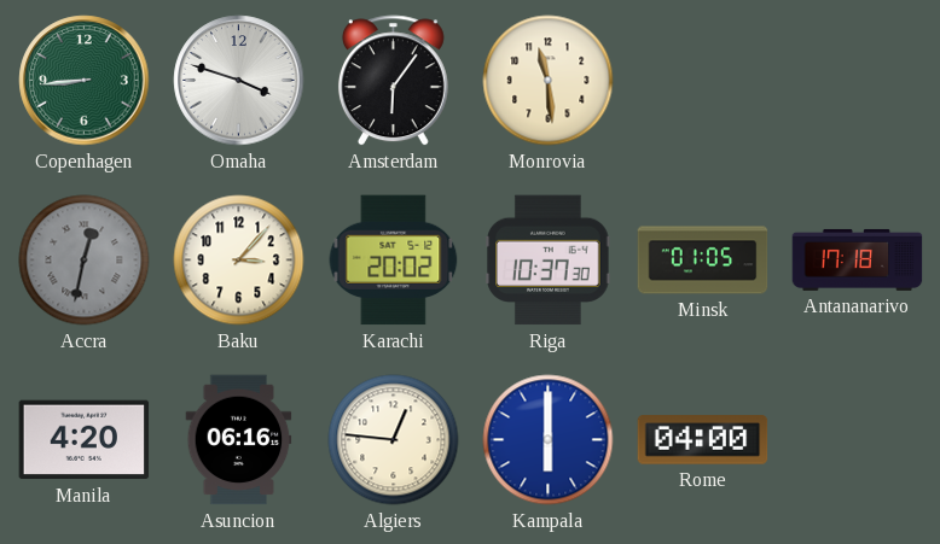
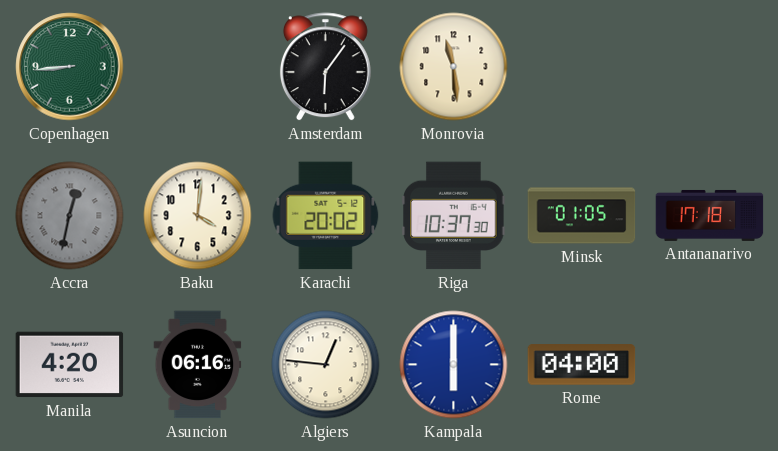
Omaha: 3:48 -> none (239, 81)
Baku: 3:07 -> 4:01 (198, 216)
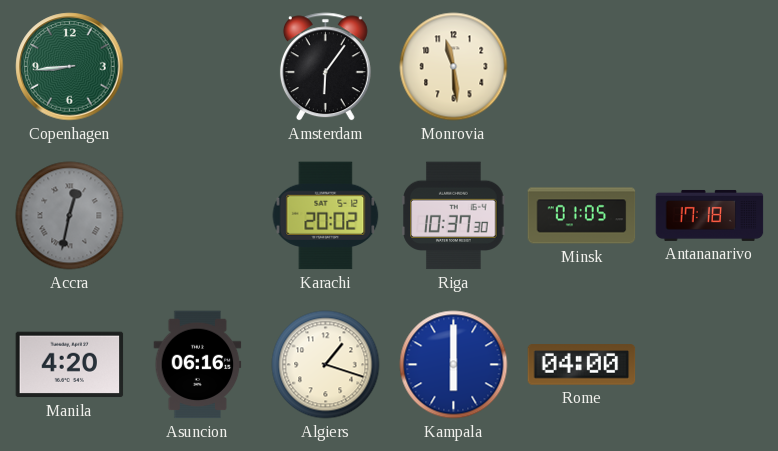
Baku: 4:01 -> none (198, 216)
Algiers: 12:46 -> 1:18 (326, 365)
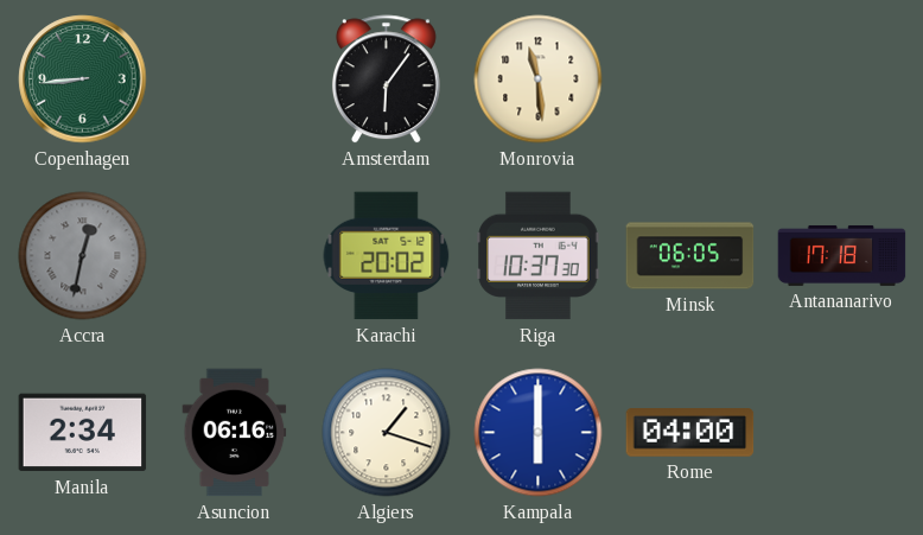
Minsk: 01:05 -> 06:05 (690, 256)
Manila: 4:20 -> 2:34 (83, 433)
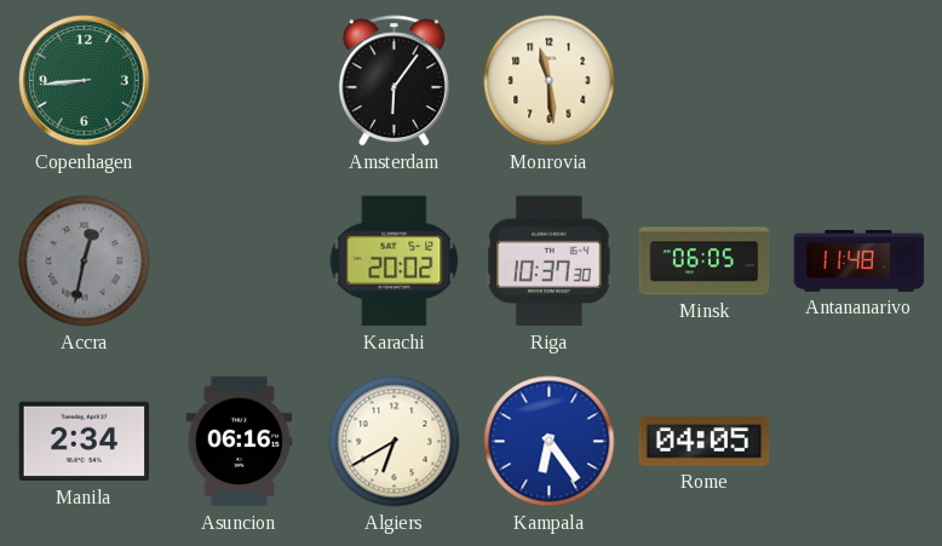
Antananarivo: 17:18 -> 11:48 (860, 260)
Algiers: 1:18 -> 6:40 (395, 442)
Kampala: 6:00 -> 6:24 (550, 442)
Rome: 04:00 -> 04:05 (705, 442)
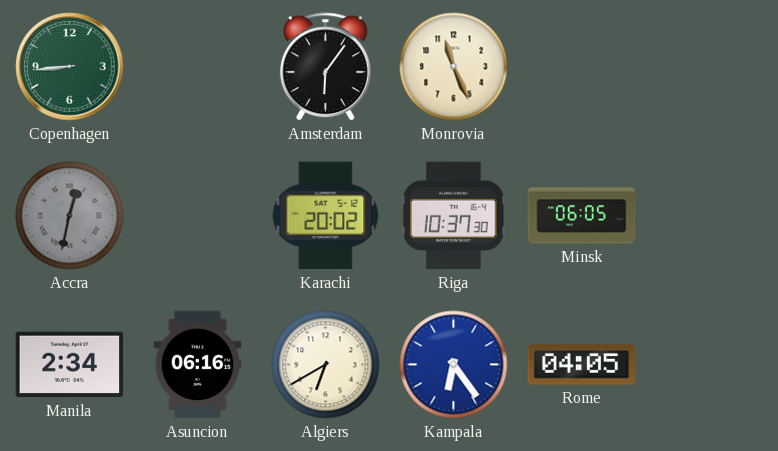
Monrovia: 11:29 -> 11:26 (454, 67)
Antananarivo: 11:48 -> none (860, 260)
